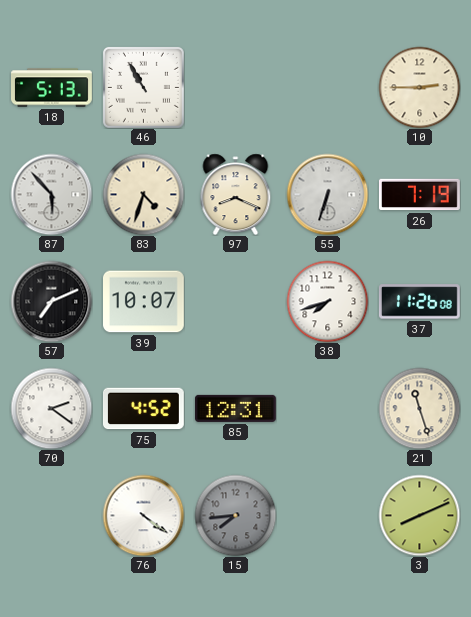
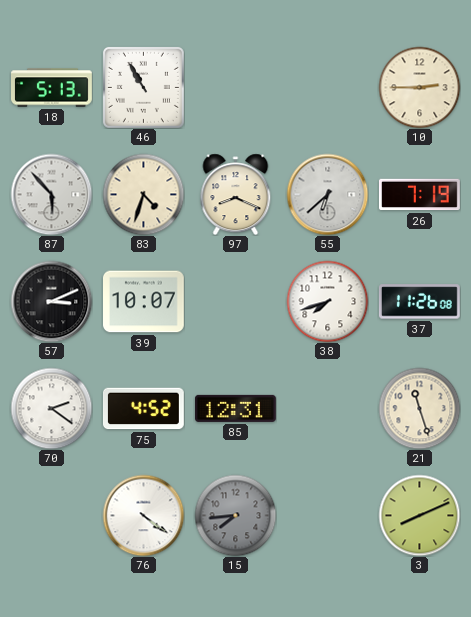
55: 6:33 -> 6:38 (327, 194)
57: 7:11 -> 3:11 (51, 301)
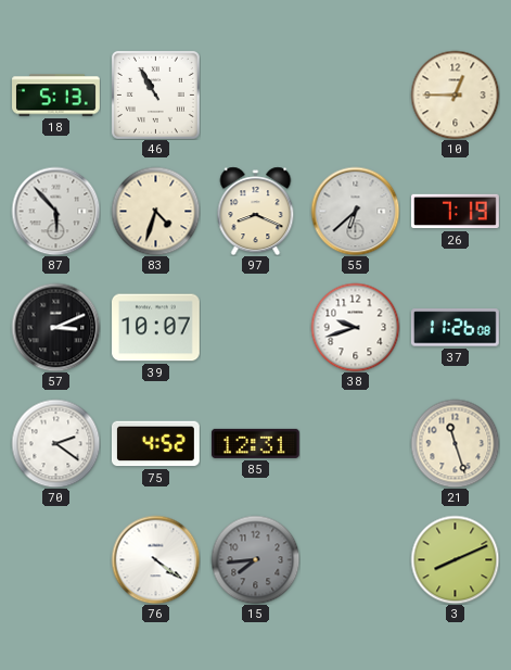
10: 2:45 -> 12:45 (455, 94)
38: 7:42 -> 9:42 (355, 327)
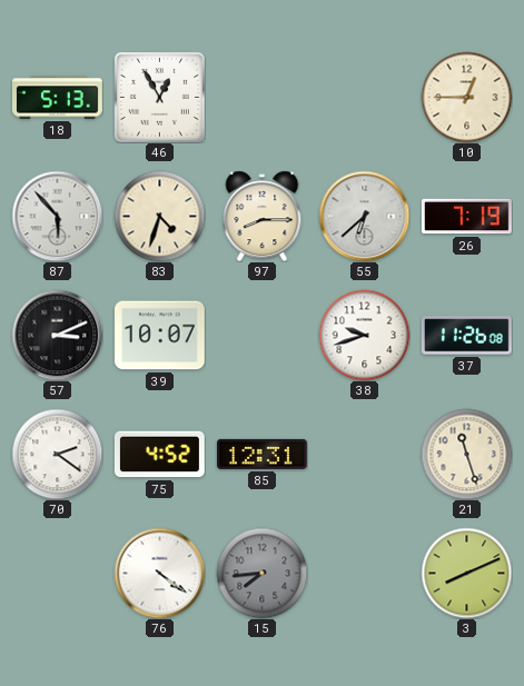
46: 10:55 -> 12:55 (159, 97)
97: 8:19 -> 8:15 (263, 216)
